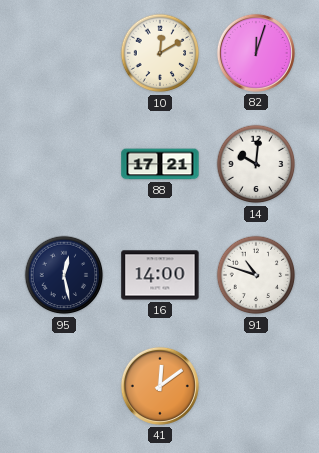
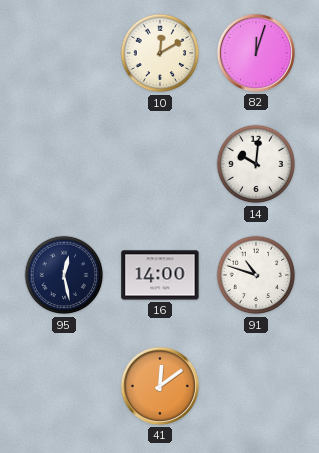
88: 17:21 -> none (160, 164)
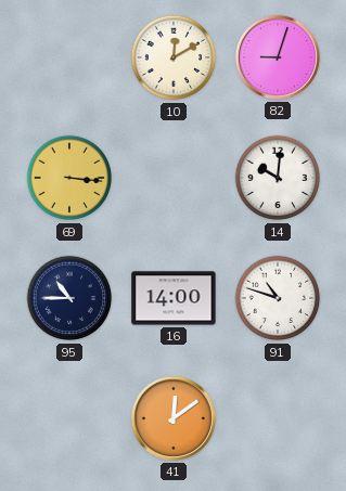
82: 12:03 -> 9:03 (278, 57)
69: none -> 3:16 (69, 178)
95: 12:28 -> 10:45 (69, 298)
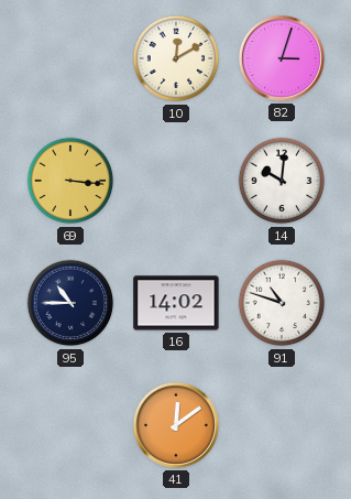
82: 9:03 -> 3:03 (282, 58)
16: 14:00 -> 14:02 (176, 303)
